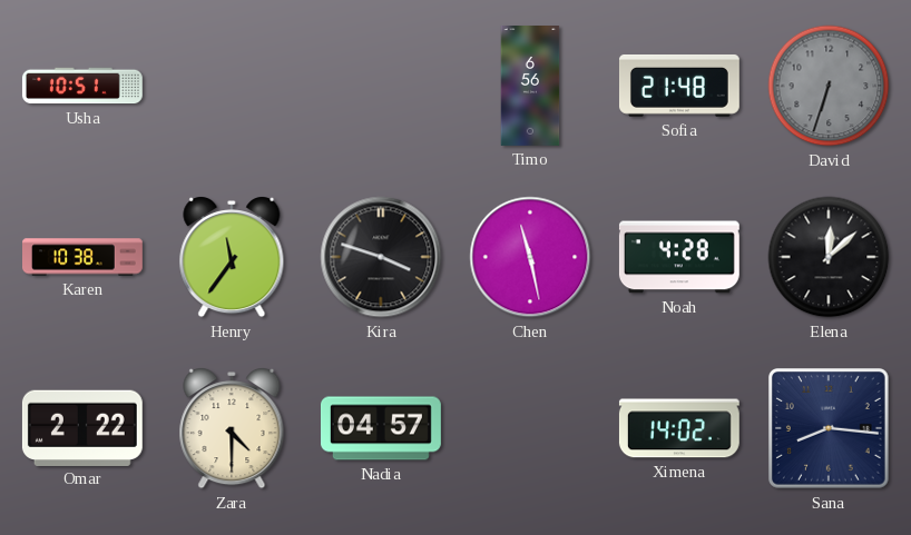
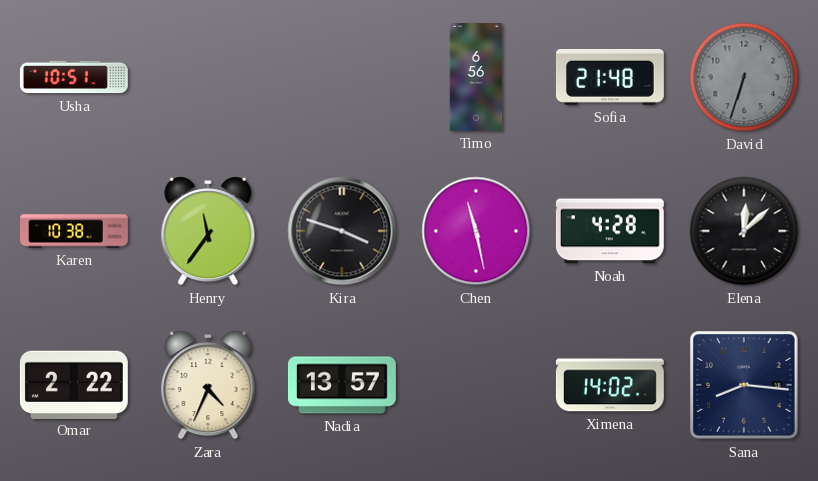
Zara: 4:30 -> 4:34 (208, 386)
Nadia: 04:57 -> 13:57 (343, 385)
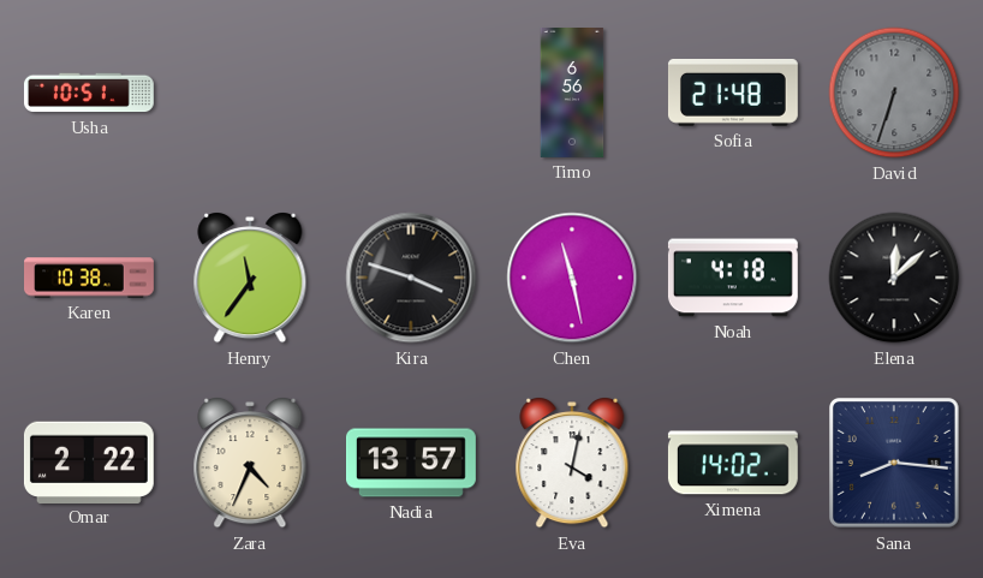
Noah: 4:28 -> 4:18 (733, 278)
Eva: none -> 4:02 (572, 464)
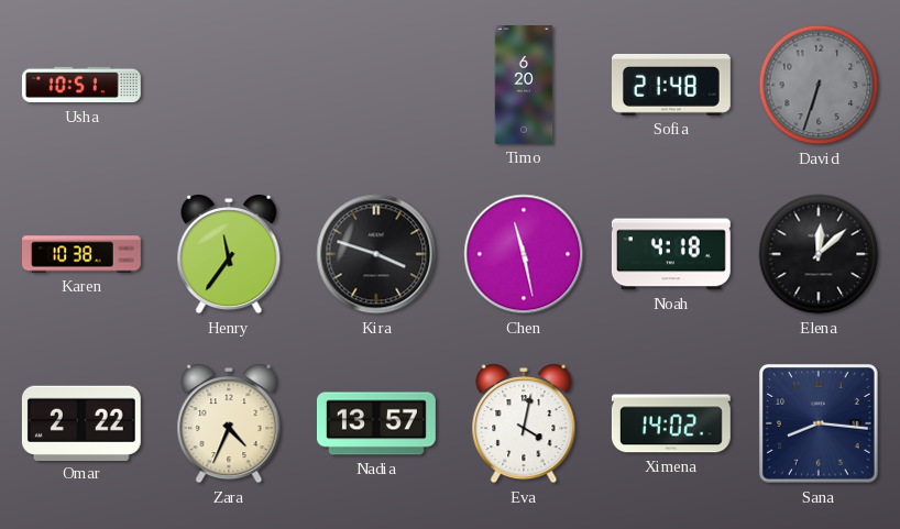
Timo: 6:56 -> 6:20 (524, 86)
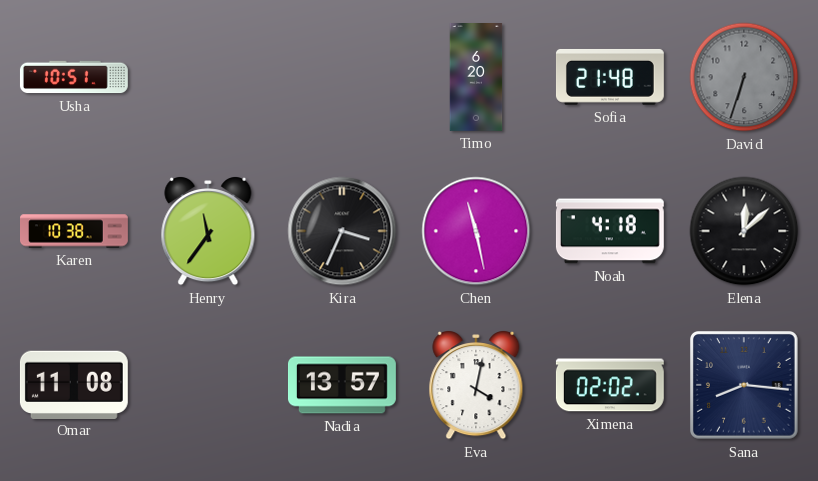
Kira: 3:48 -> 3:34 (342, 231)
Omar: 2:22 -> 11:08 (74, 384)
Zara: 4:34 -> none (229, 425)
Ximena: 14:02 -> 02:02 (610, 385)
